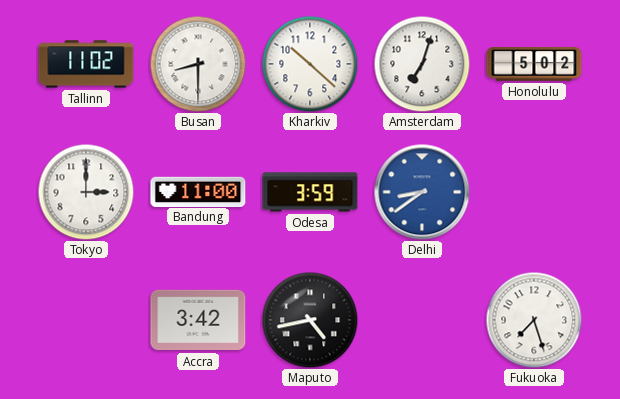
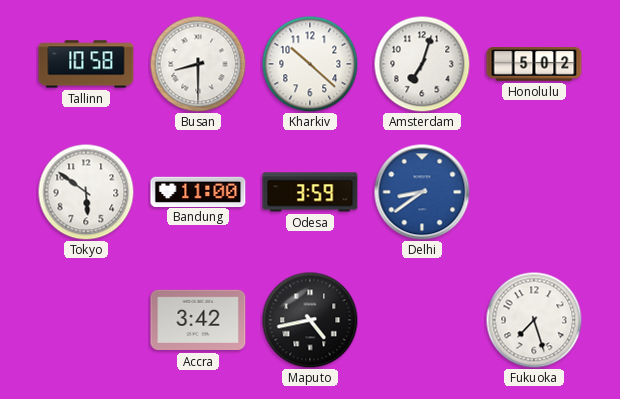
Tallinn: 11:02 -> 10:58 (86, 64)
Tokyo: 3:00 -> 5:51 (86, 192)
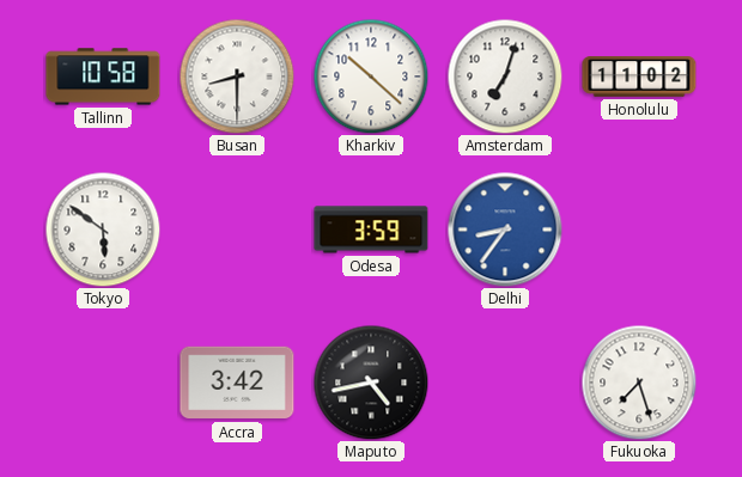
Honolulu: 5:02 -> 11:02 (639, 77)
Bandung: 11:00 -> none (198, 191)
Delhi: 8:39 -> 8:36 (505, 230)
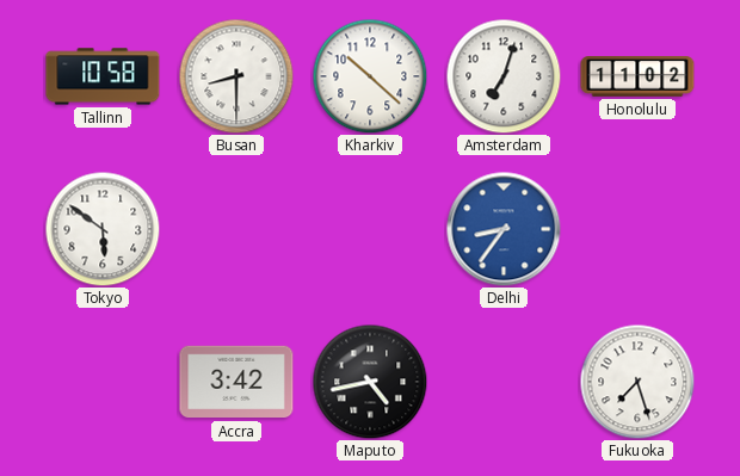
Odesa: 3:59 -> none (371, 230)
